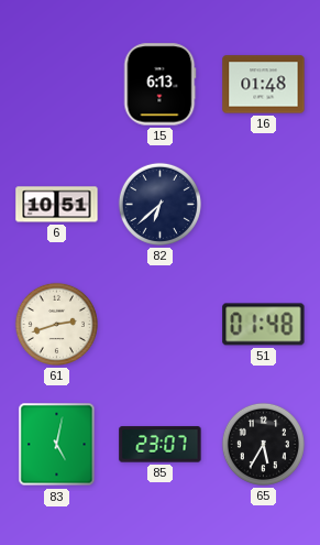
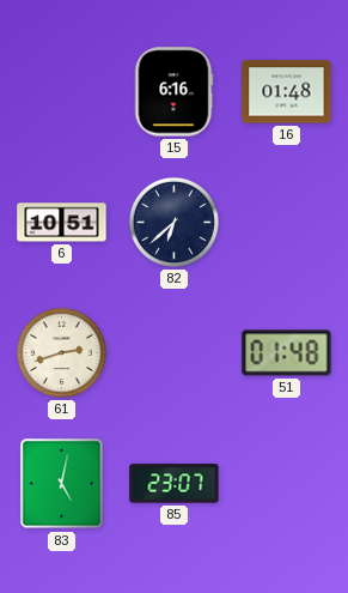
15: 6:13 -> 6:16 (173, 92)
65: 5:35 -> none (263, 444)
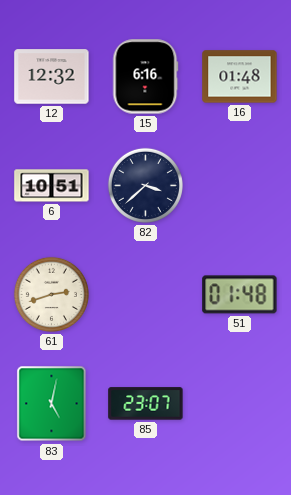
12: none -> 12:32 (52, 77)
82: 6:38 -> 3:38 (145, 185)
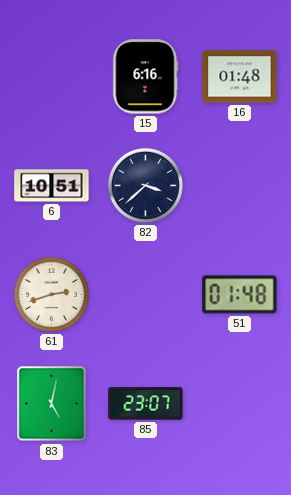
12: 12:32 -> none (52, 77)
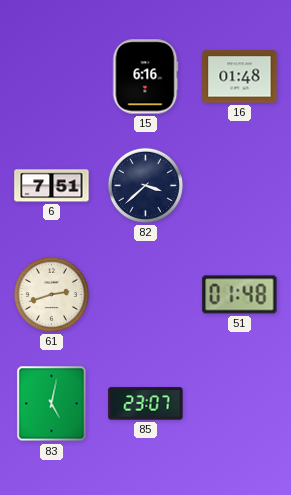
6: 10:51 -> 7:51 (52, 186)
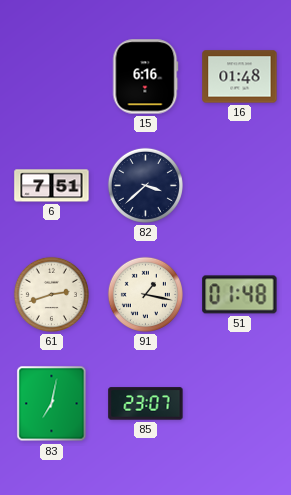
91: none -> 1:17 (145, 294)
83: 5:02 -> 7:02 (52, 404)
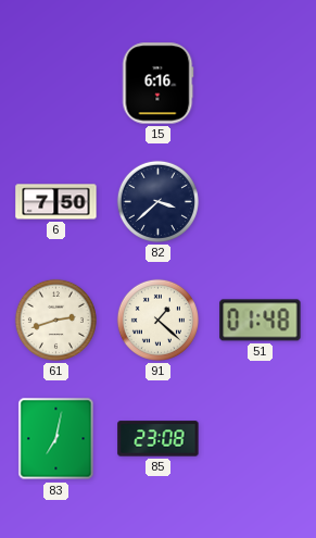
16: 01:48 -> none (240, 77)
6: 7:51 -> 7:50 (56, 202)
91: 1:17 -> 1:22 (157, 320)
85: 23:07 -> 23:08 (159, 439)
